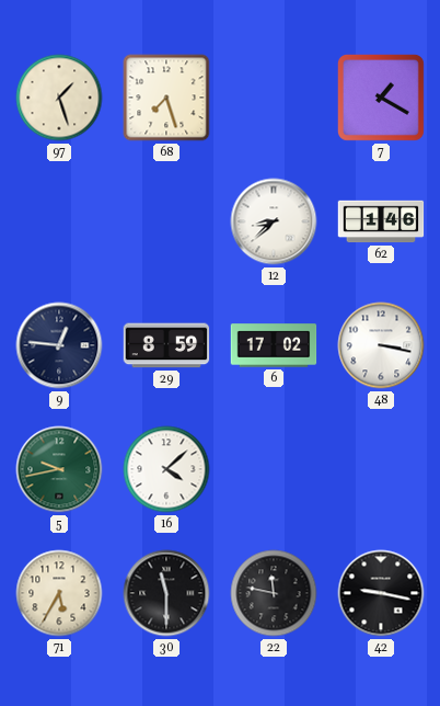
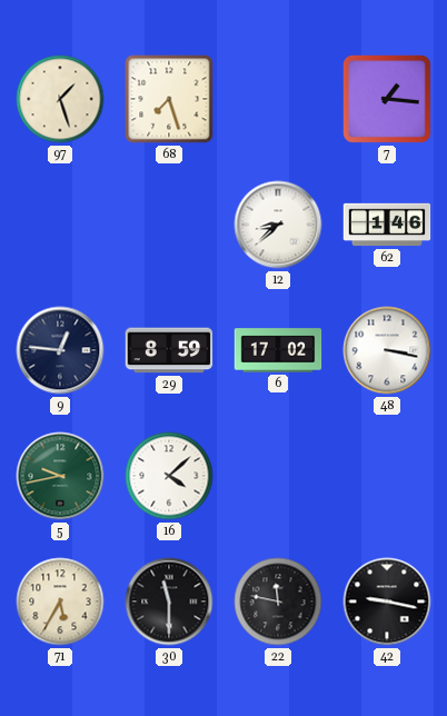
7: 1:20 -> 1:16 (387, 99)
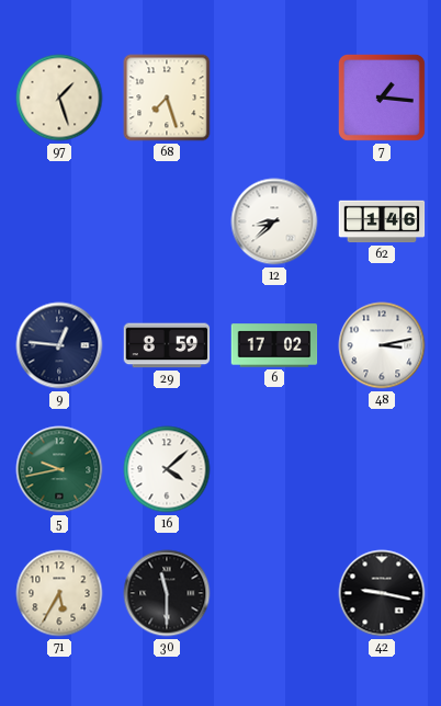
48: 3:17 -> 3:13 (382, 345)
22: 11:47 -> none (278, 601)
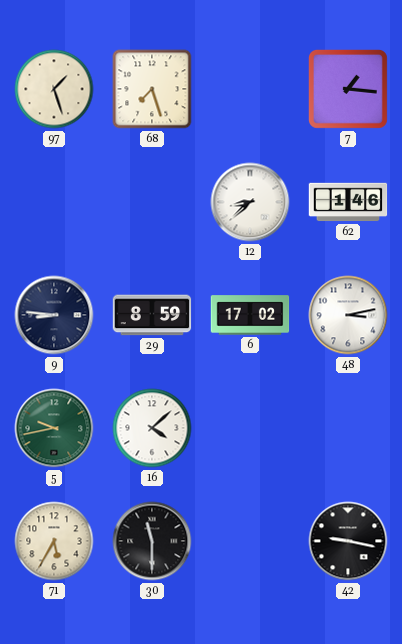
9: 12:46 -> 8:46 (54, 315)
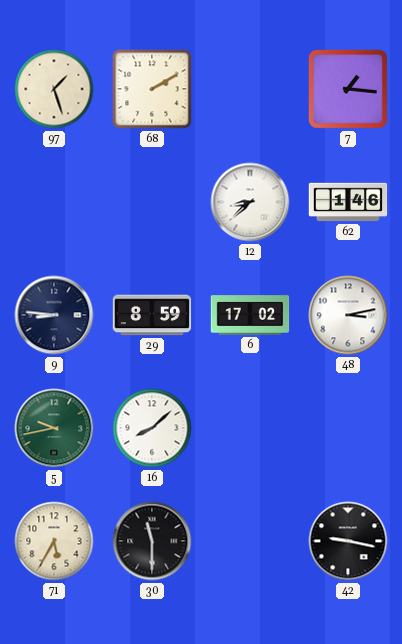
68: 7:27 -> 2:10 (152, 89)
16: 4:08 -> 8:08 (152, 428)
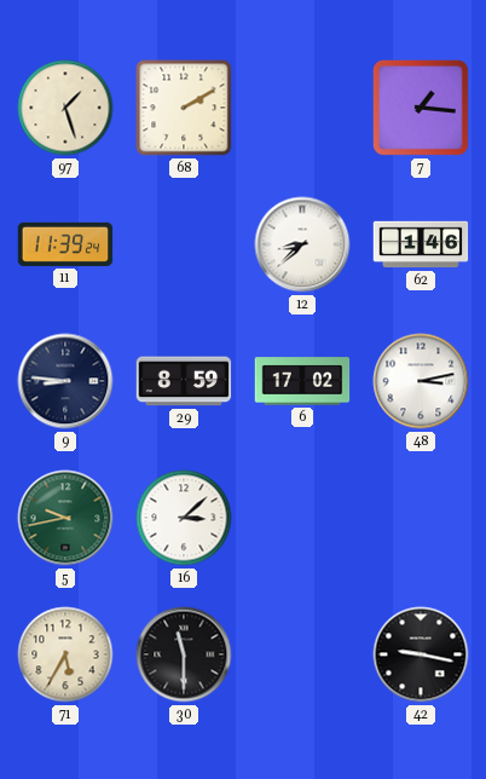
11: none -> 11:39 (65, 244)
16: 8:08 -> 3:08 (184, 518)
